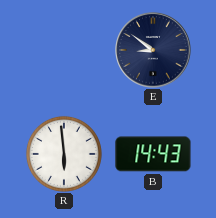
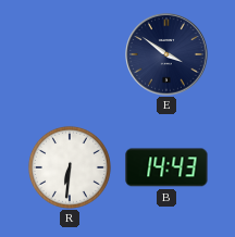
E: 8:51 -> 3:51 (166, 54)
R: 5:59 -> 6:31 (70, 167)
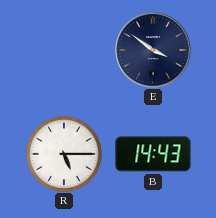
R: 6:31 -> 5:15 (64, 154)
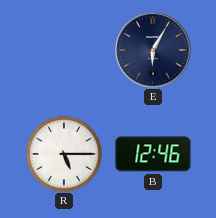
E: 3:51 -> 6:05 (153, 50)
B: 14:43 -> 12:46 (153, 154)
